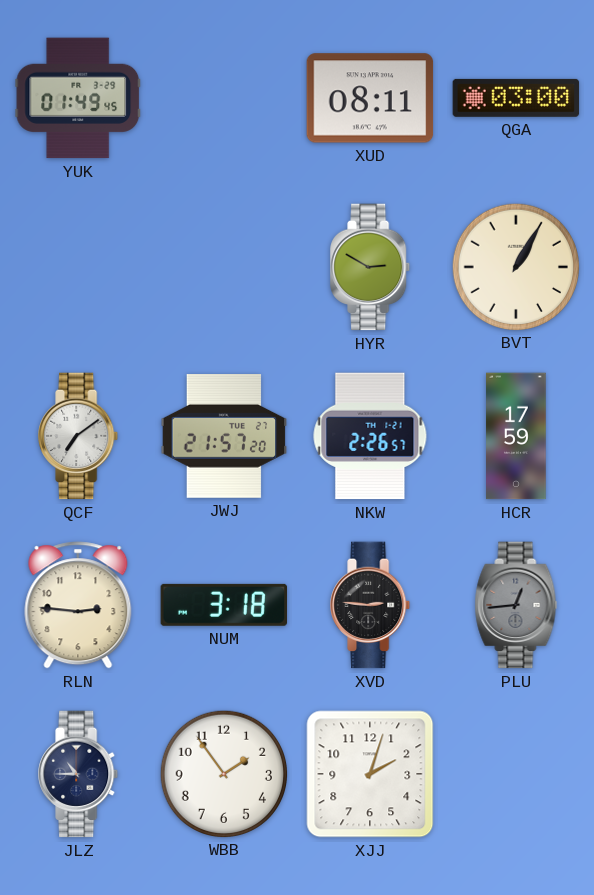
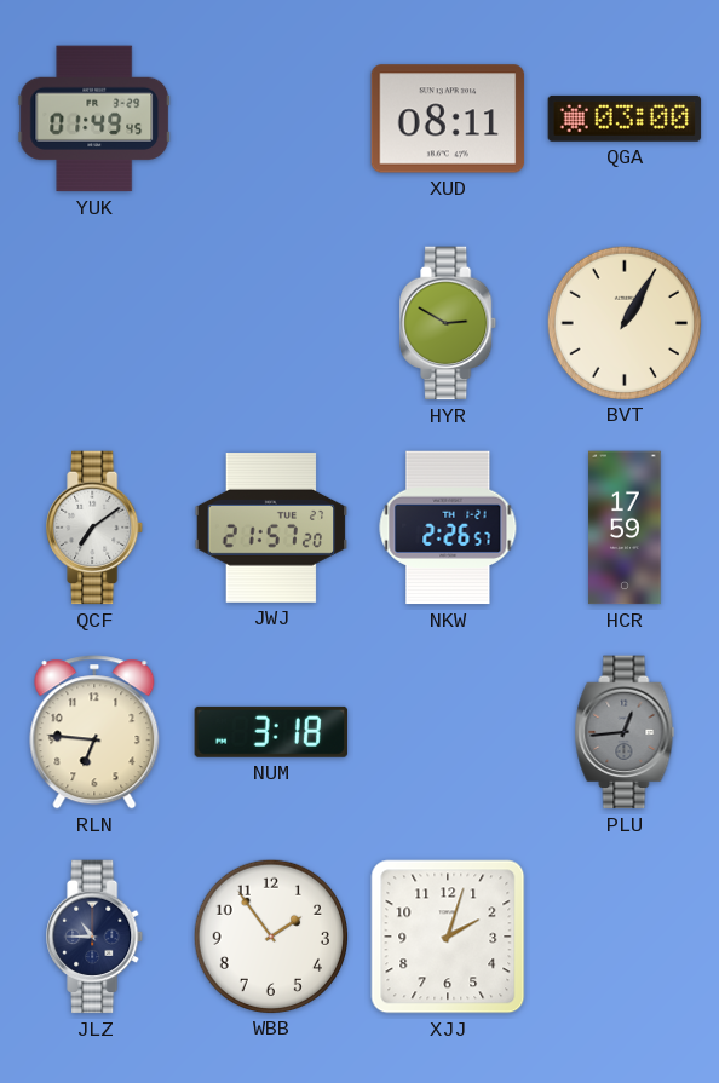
RLN: 2:46 -> 6:46 (94, 732)
XVD: 2:46 -> none (371, 605)
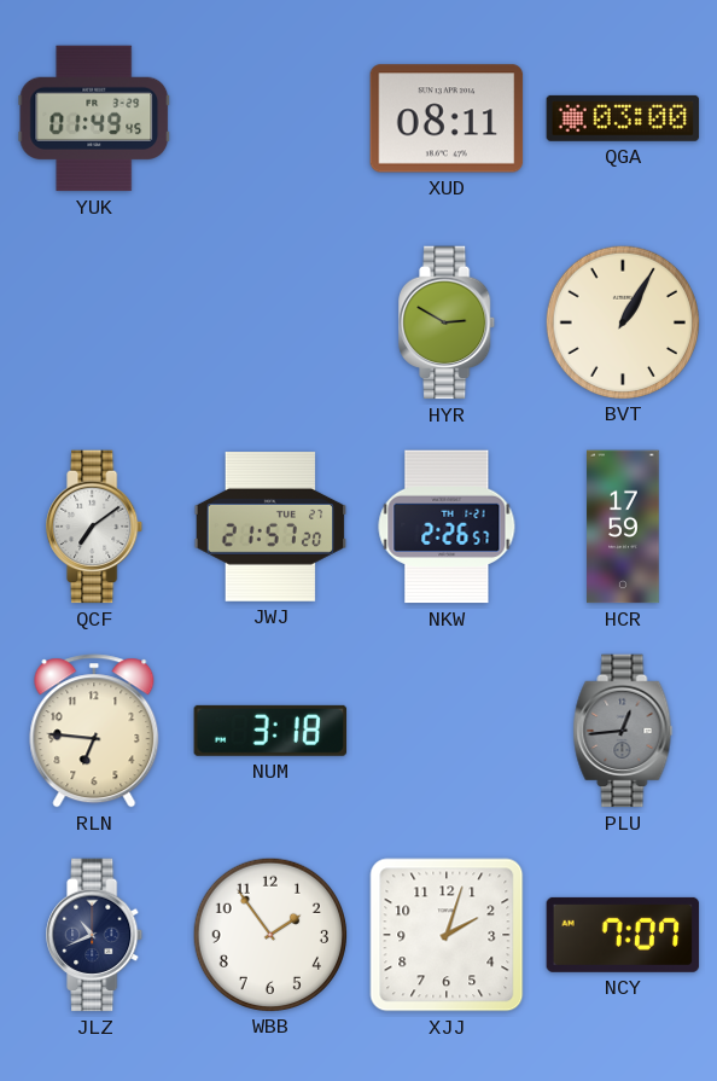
JLZ: 10:45 -> 10:41 (95, 935)
NCY: none -> 7:07 (623, 935)
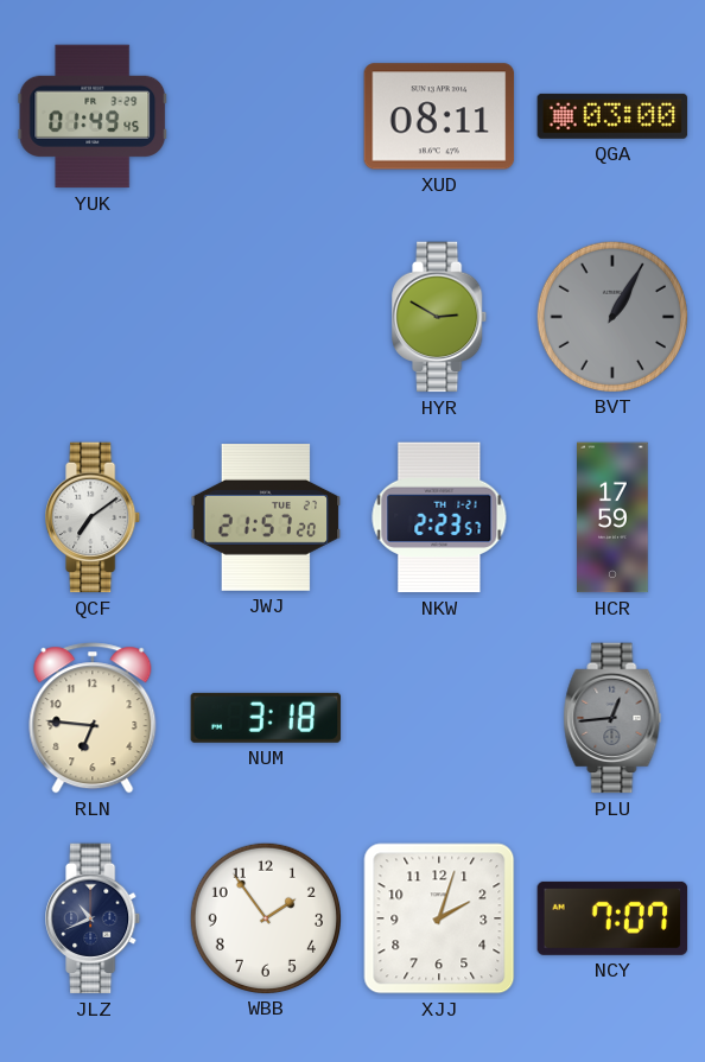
BVT dial: cream -> grey (611, 316)
NKW: 2:26 -> 2:23 (439, 517)
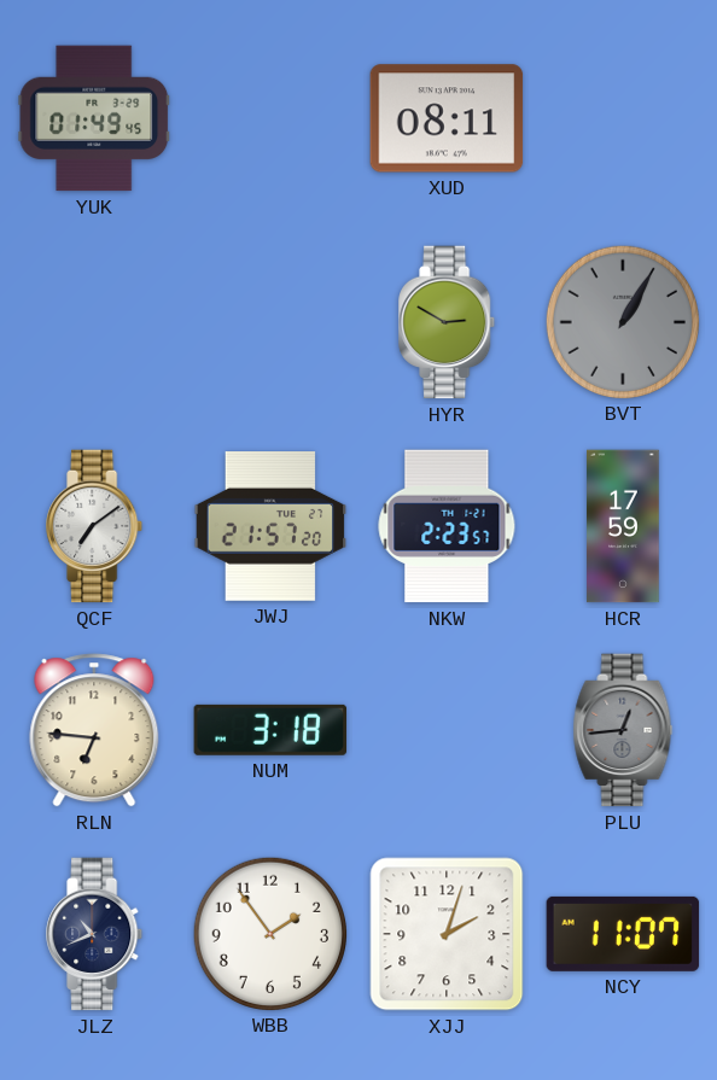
QGA: 03:00 -> none (612, 116)
NCY: 7:07 -> 11:07 (623, 934)
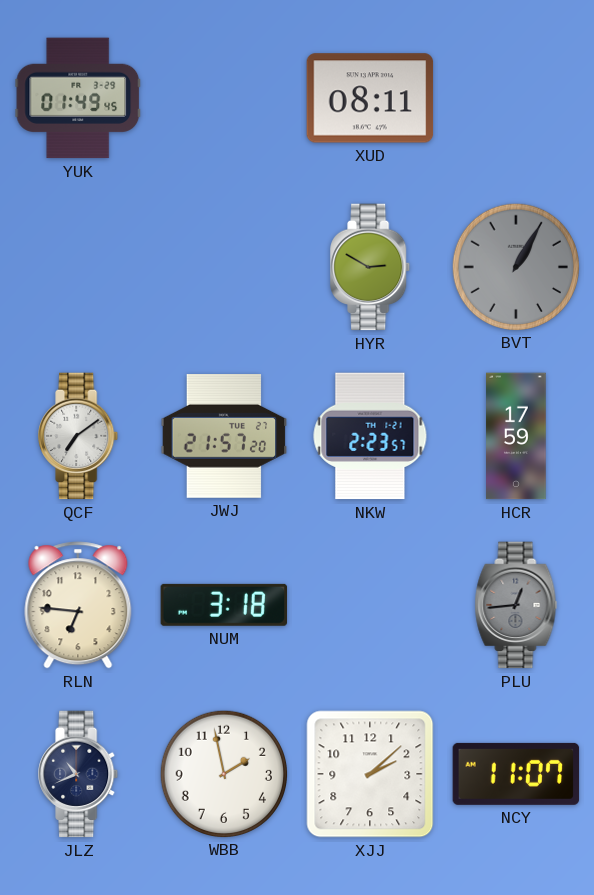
WBB: 1:54 -> 1:58 (223, 773)
XJJ: 2:03 -> 2:08 (370, 774)
